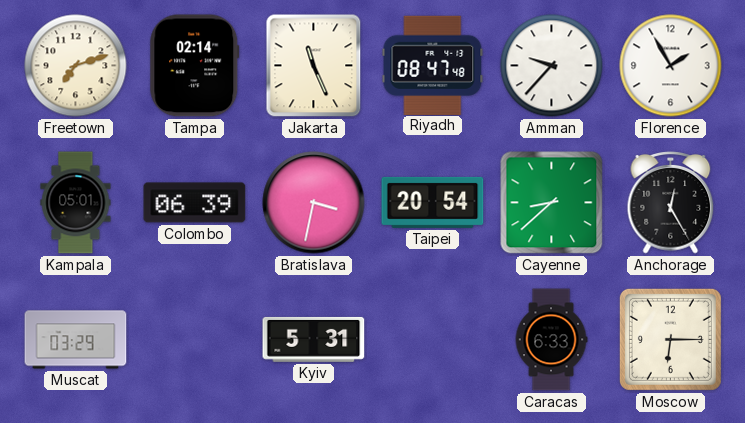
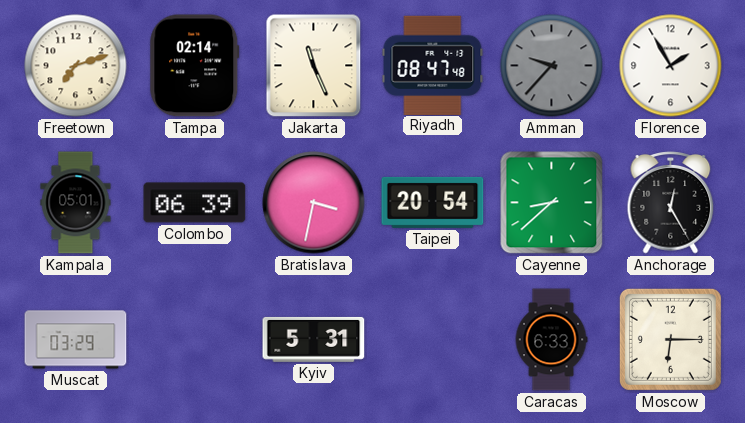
Amman dial: white -> grey (552, 66)
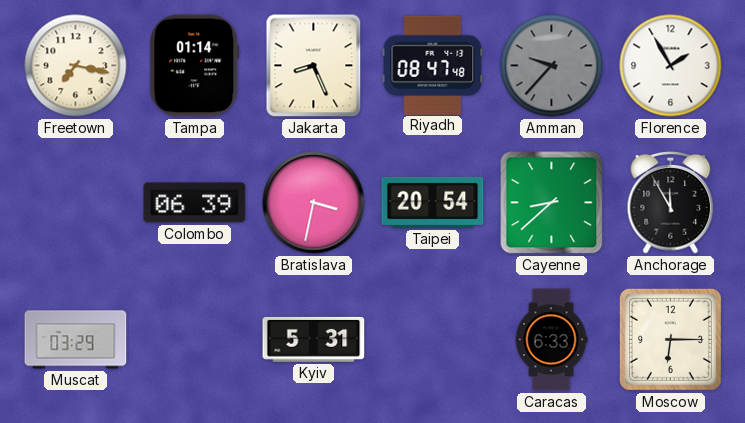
Freetown: 7:12 -> 7:17 (76, 66)
Tampa: 02:14 -> 01:14 (195, 66)
Jakarta: 11:26 -> 8:26 (314, 66)
Kampala: 05:01 -> none (76, 203)
Anchorage: 12:25 -> 11:55 (671, 203)
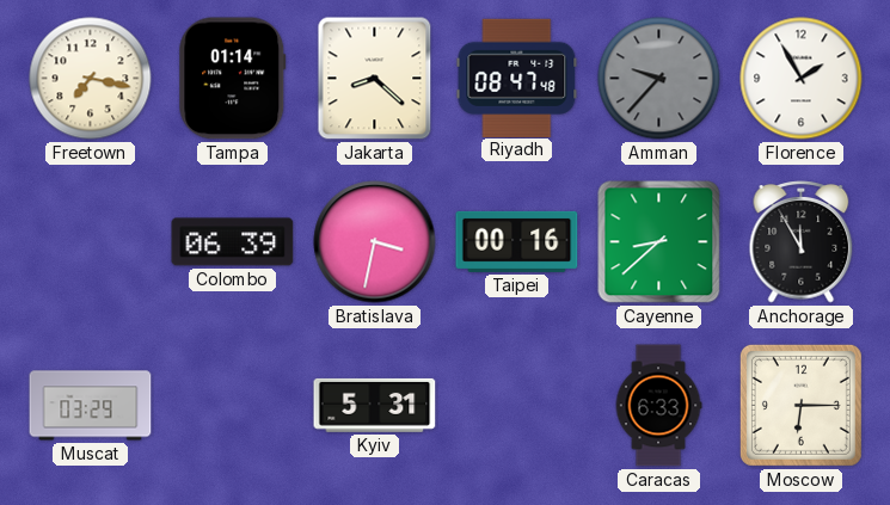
Jakarta: 8:26 -> 8:22 (375, 79)
Taipei: 20:54 -> 00:16 (517, 241)
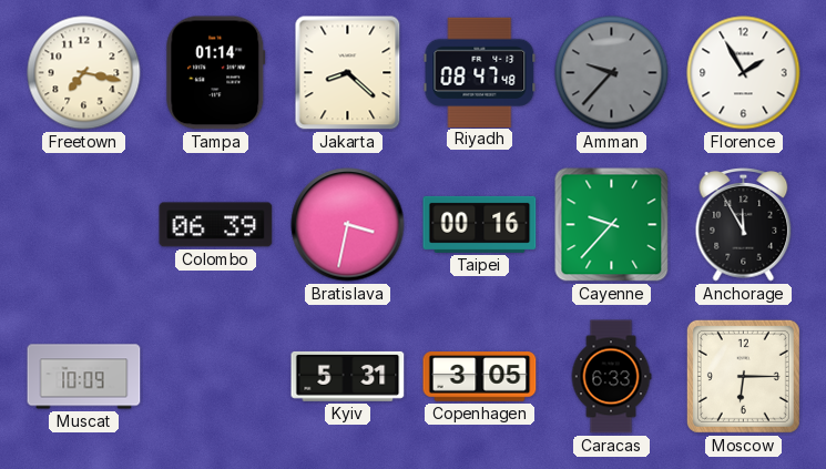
Cayenne: 8:38 -> 9:37 (612, 225)
Muscat: 03:29 -> 10:09 (84, 377)
Copenhagen: none -> 3:05 (480, 377)
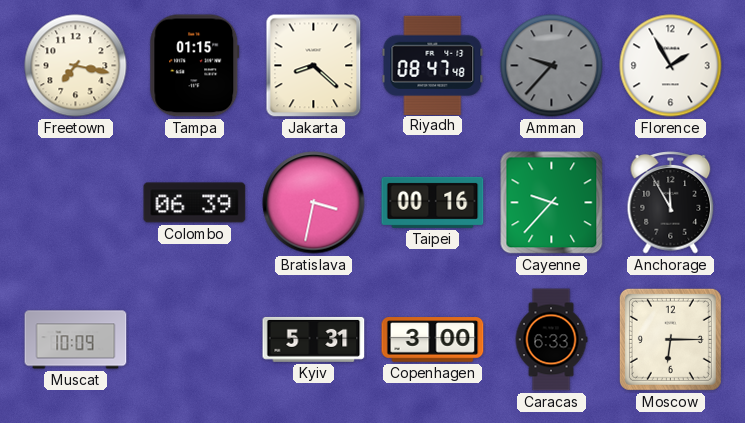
Tampa: 01:14 -> 01:15 (195, 66)
Copenhagen: 3:05 -> 3:00 (433, 340)
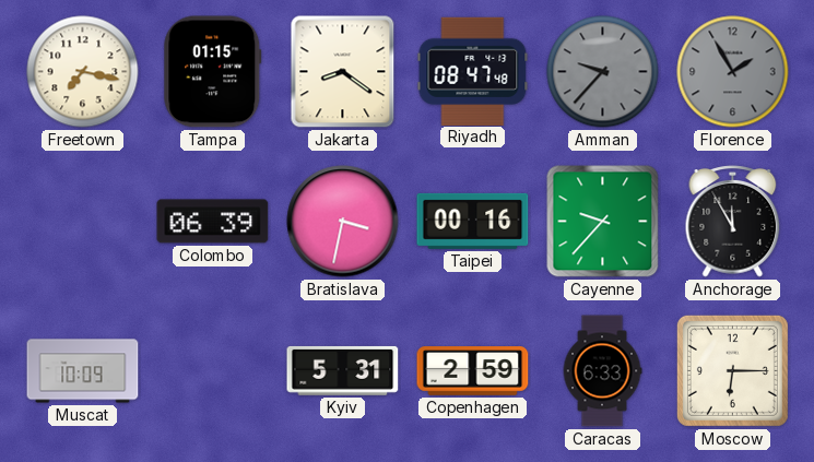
Jakarta: 8:22 -> 8:21 (343, 72)
Florence dial: white -> grey (733, 72)
Copenhagen: 3:00 -> 2:59 (473, 371)
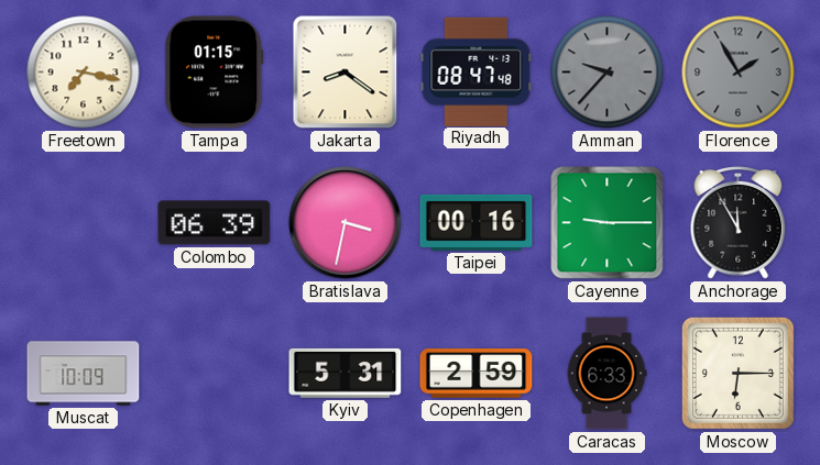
Cayenne: 9:37 -> 9:15 (608, 223)
